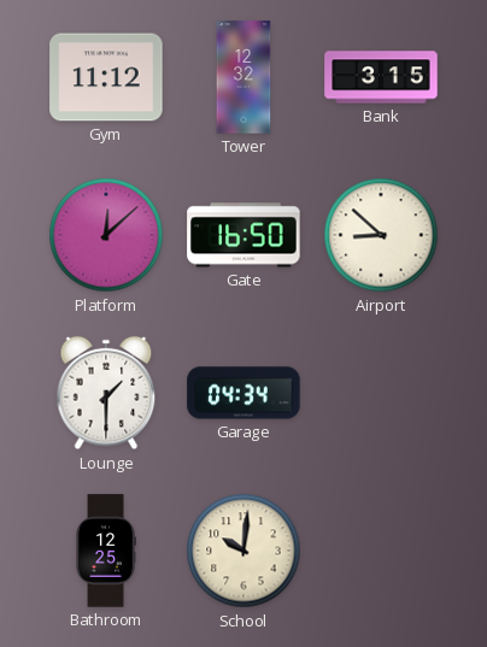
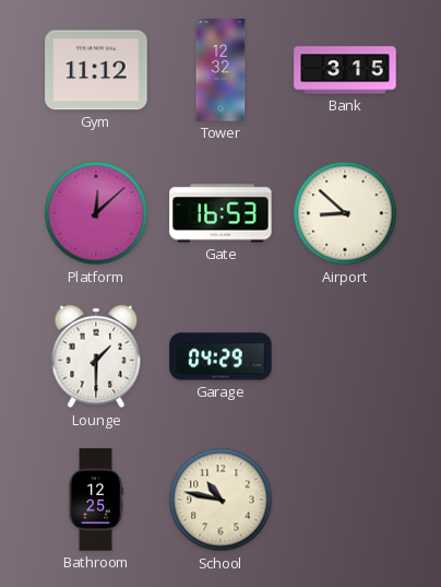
Gate: 16:50 -> 16:53 (221, 213)
Garage: 04:34 -> 04:29 (221, 356)
School: 10:01 -> 10:47 (221, 500)
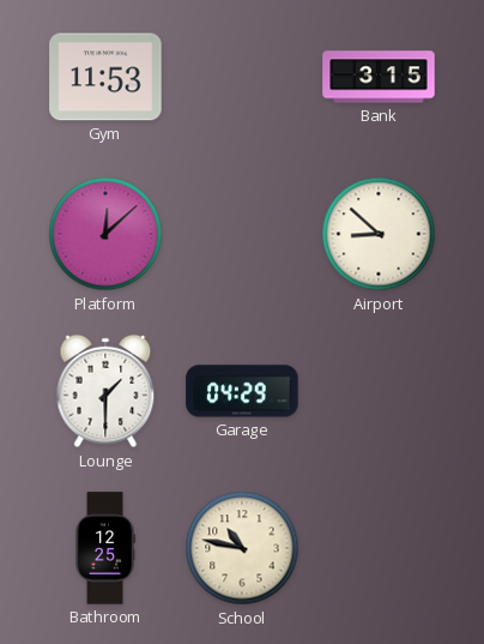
Gym: 11:12 -> 11:53 (105, 77)
Tower: 12:32 -> none (221, 70)
Gate: 16:53 -> none (221, 213)
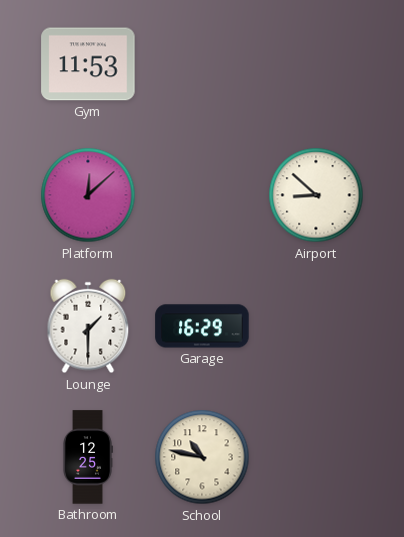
Bank: 3:15 -> none (379, 77)
Garage: 04:29 -> 16:29 (202, 326)
